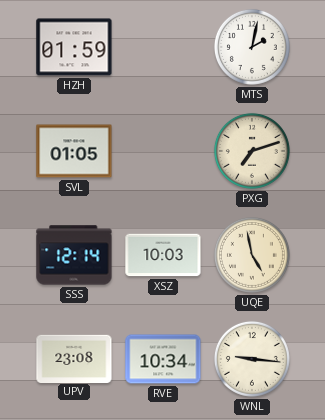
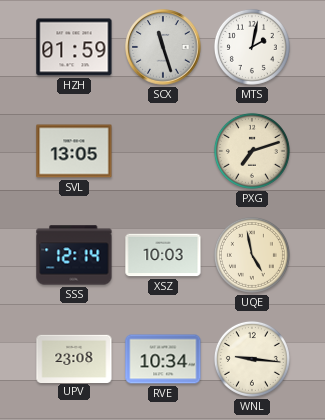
SCX: none -> 11:27 (163, 47)
SVL: 01:05 -> 13:05 (74, 151)
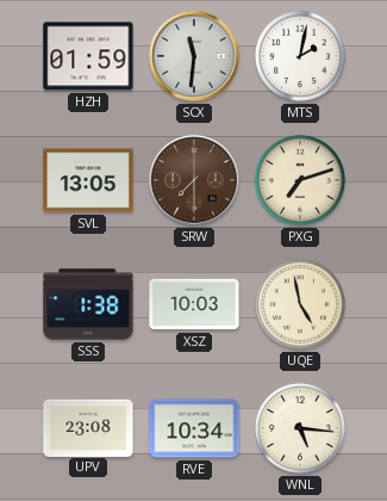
SCX: 11:27 -> 11:31 (194, 56)
SRW: none -> 7:30 (194, 180)
SSS: 12:14 -> 1:38 (88, 304)
WNL: 9:16 -> 5:16 (300, 428)
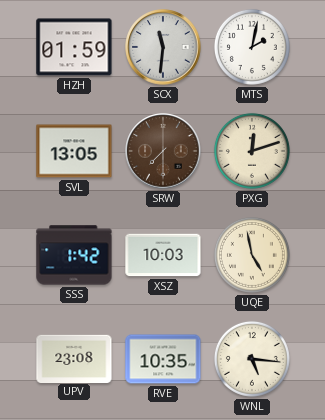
PXG: 7:12 -> 12:12 (252, 151)
SSS: 1:38 -> 1:42 (74, 255)
RVE: 10:34 -> 10:35 (163, 359)
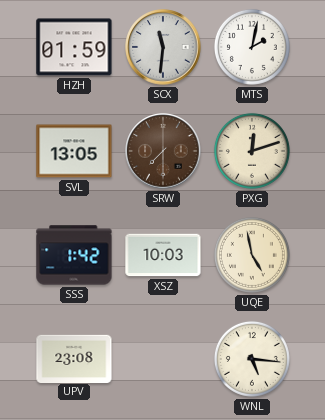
RVE: 10:35 -> none (163, 359)
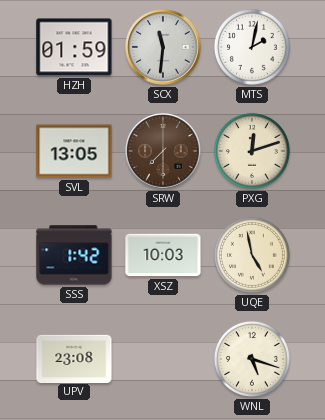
WNL: 5:16 -> 5:18 (252, 359)
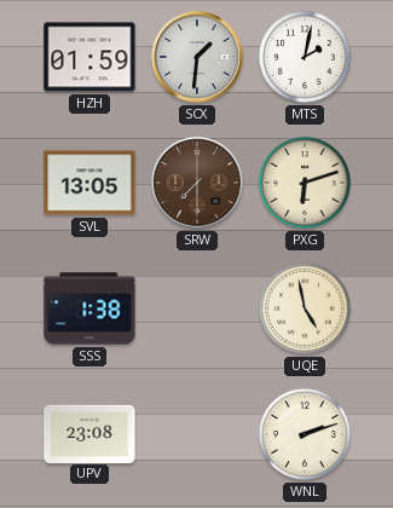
SCX: 11:31 -> 1:31 (197, 57)
PXG: 12:12 -> 6:12 (305, 183)
SSS: 1:42 -> 1:38 (89, 308)
XSZ: 10:03 -> none (163, 255)
WNL: 5:18 -> 2:12 (305, 434)
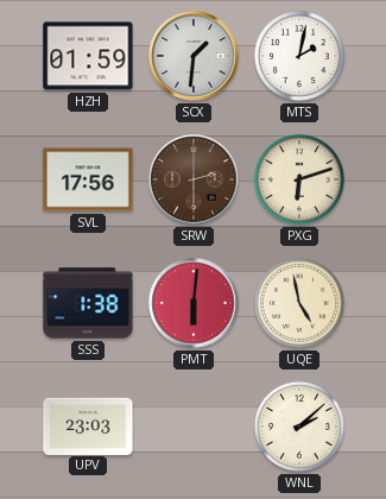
SVL: 13:05 -> 17:56 (88, 179)
SRW: 7:30 -> 2:30 (194, 179)
PMT: none -> 6:01 (194, 303)
UPV: 23:08 -> 23:03 (88, 425)
WNL: 2:12 -> 2:08 (299, 427)
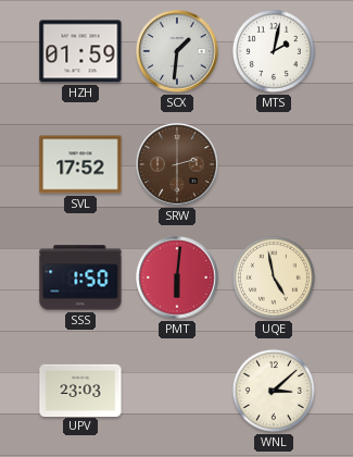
SVL: 17:56 -> 17:52 (80, 164)
PXG: 6:12 -> none (299, 179)
SSS: 1:38 -> 1:50 (80, 277)
WNL: 2:08 -> 3:08 (274, 391)
